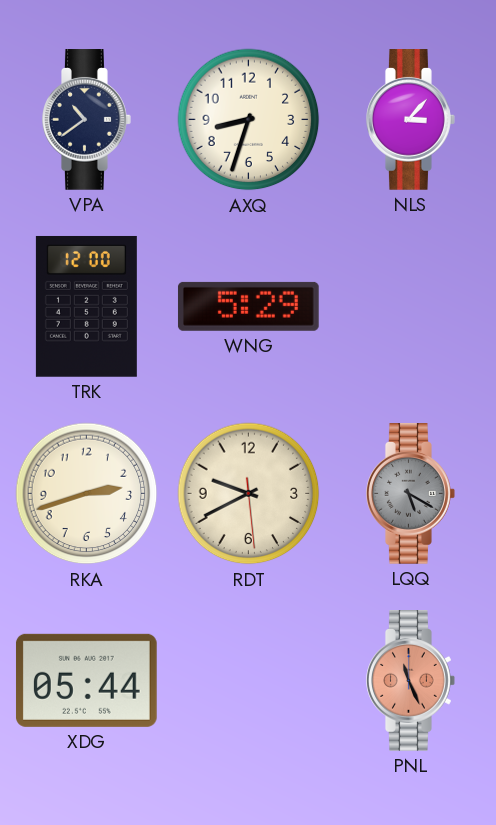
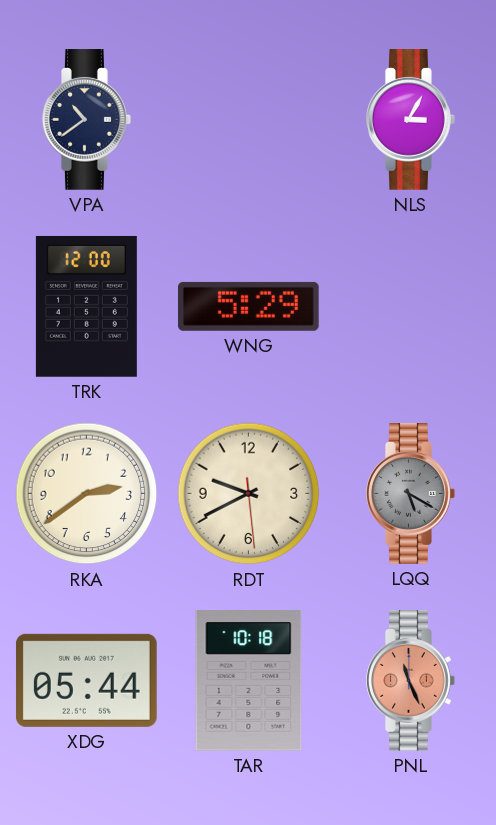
AXQ: 8:33 -> none (249, 120)
NLS: 3:07 -> 3:05 (411, 120)
RKA: 2:42 -> 2:39 (87, 494)
TAR: none -> 10:18 (249, 681)
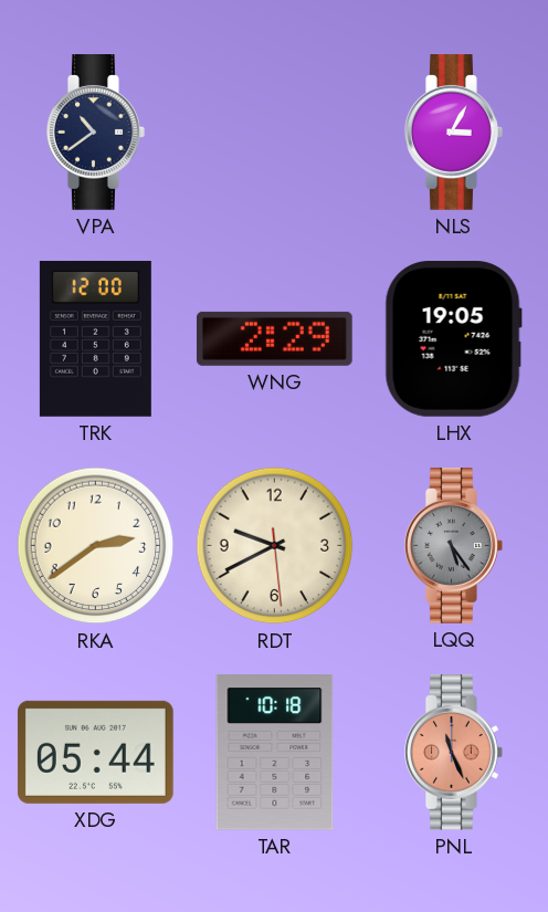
WNG: 5:29 -> 2:29 (274, 338)
LHX: none -> 19:05 (453, 338)
LQQ: 5:20 -> 5:24 (454, 546)
